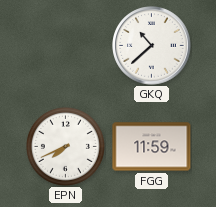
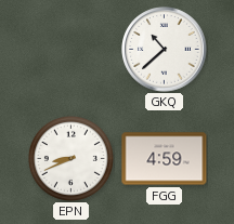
EPN: 7:41 -> 8:41 (70, 158)
FGG: 11:59 -> 4:59 (165, 159)
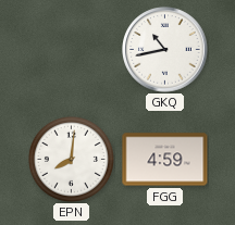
GKQ: 10:38 -> 10:43 (165, 50)
EPN: 8:41 -> 8:01 (71, 159)
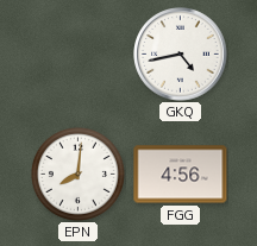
GKQ: 10:43 -> 4:43 (181, 55)
FGG: 4:59 -> 4:56 (181, 175)
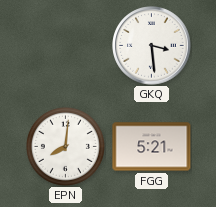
GKQ: 4:43 -> 3:29 (152, 46)
FGG: 4:56 -> 5:21 (152, 147)
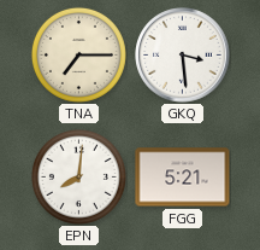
TNA: none -> 7:15 (78, 54)
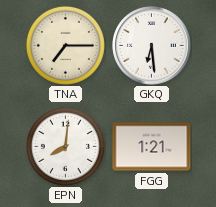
GKQ: 3:29 -> 6:29 (152, 46)
FGG: 5:21 -> 1:21 (152, 147)
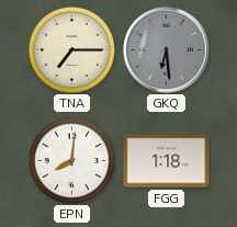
GKQ dial: white -> grey (167, 50)
FGG: 1:21 -> 1:18 (167, 161)
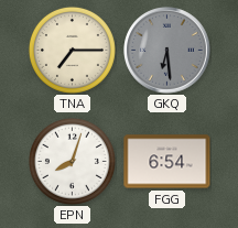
EPN: 8:01 -> 8:03 (72, 161)
FGG: 1:18 -> 6:54 (167, 162)
